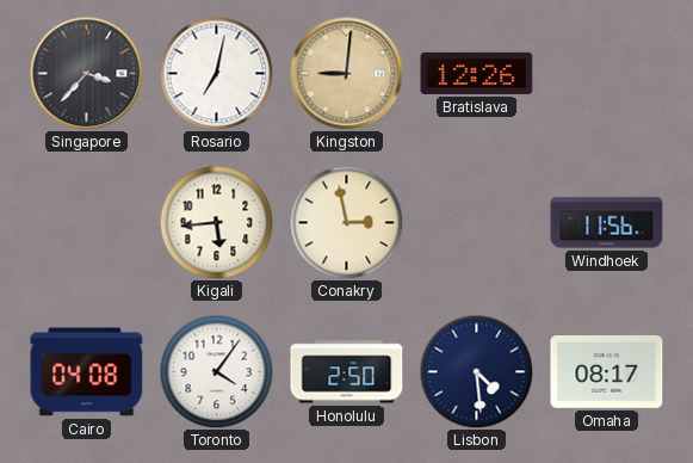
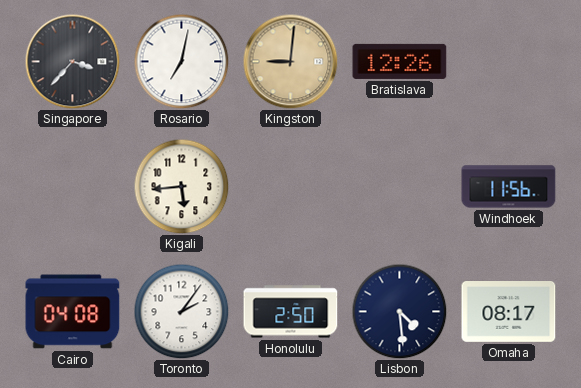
Conakry: 2:58 -> none (346, 222)
Toronto: 4:06 -> 2:06 (181, 311)
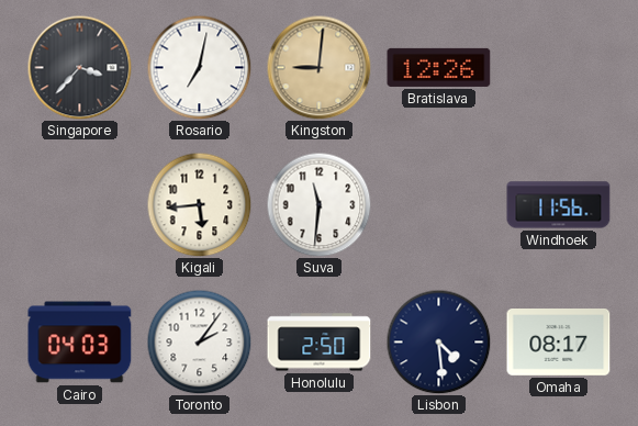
Suva: none -> 11:31 (318, 204)
Cairo: 04:08 -> 04:03 (80, 343)
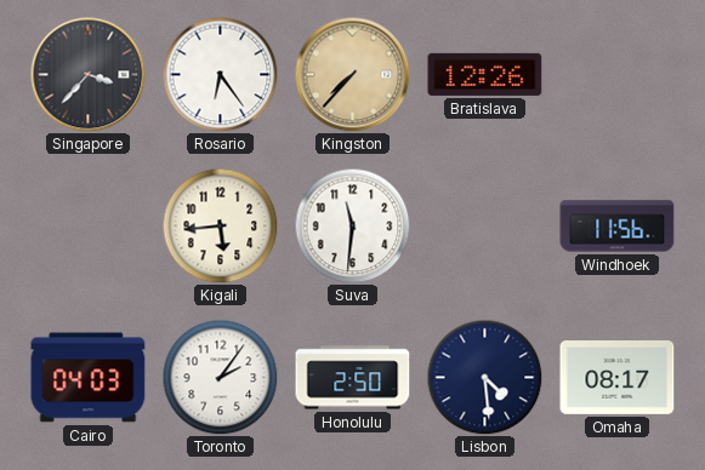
Rosario: 7:02 -> 6:24 (220, 74)
Kingston: 9:01 -> 7:37 (352, 74)
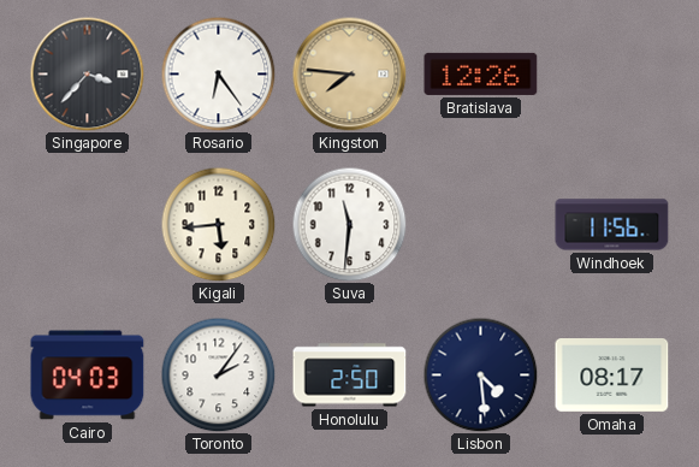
Kingston: 7:37 -> 7:46 (349, 73)
